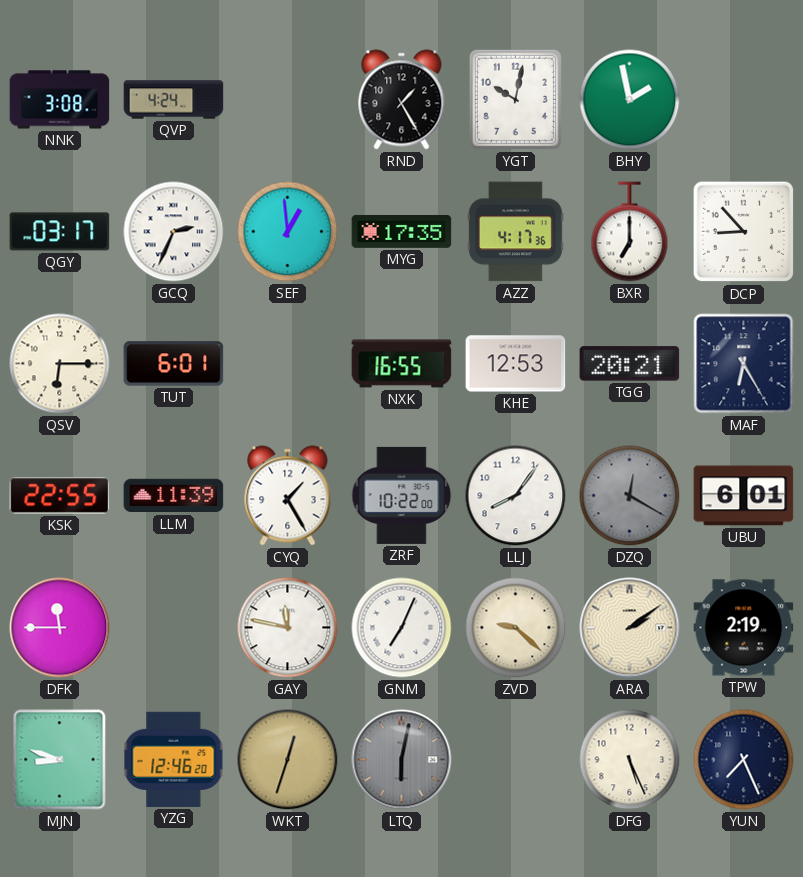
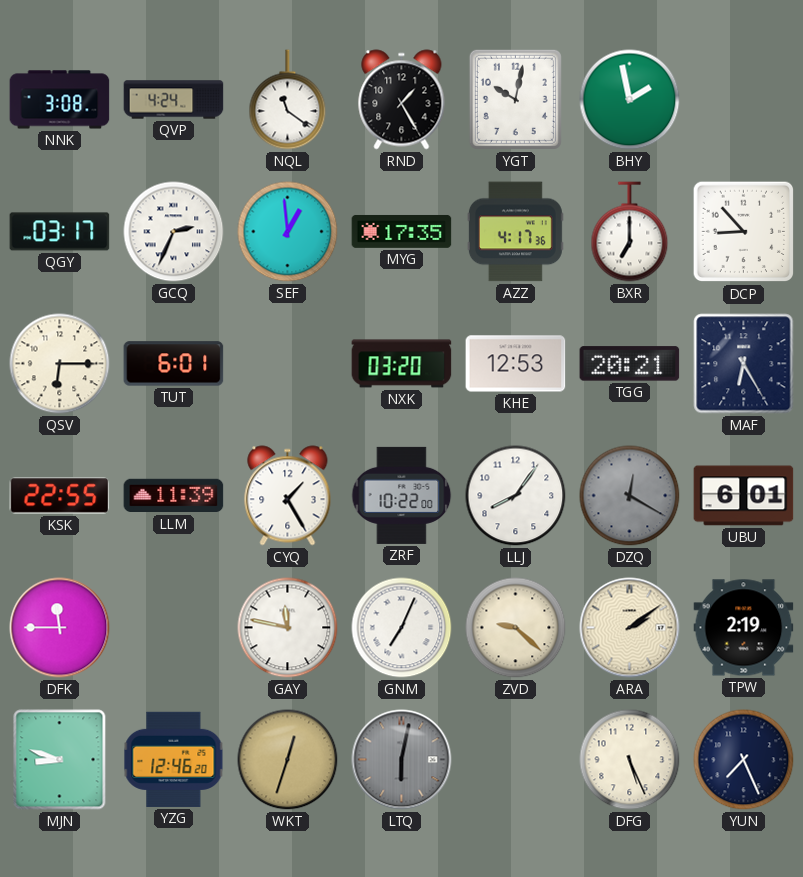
NQL: none -> 11:21 (288, 100)
NXK: 16:55 -> 03:20 (402, 364)
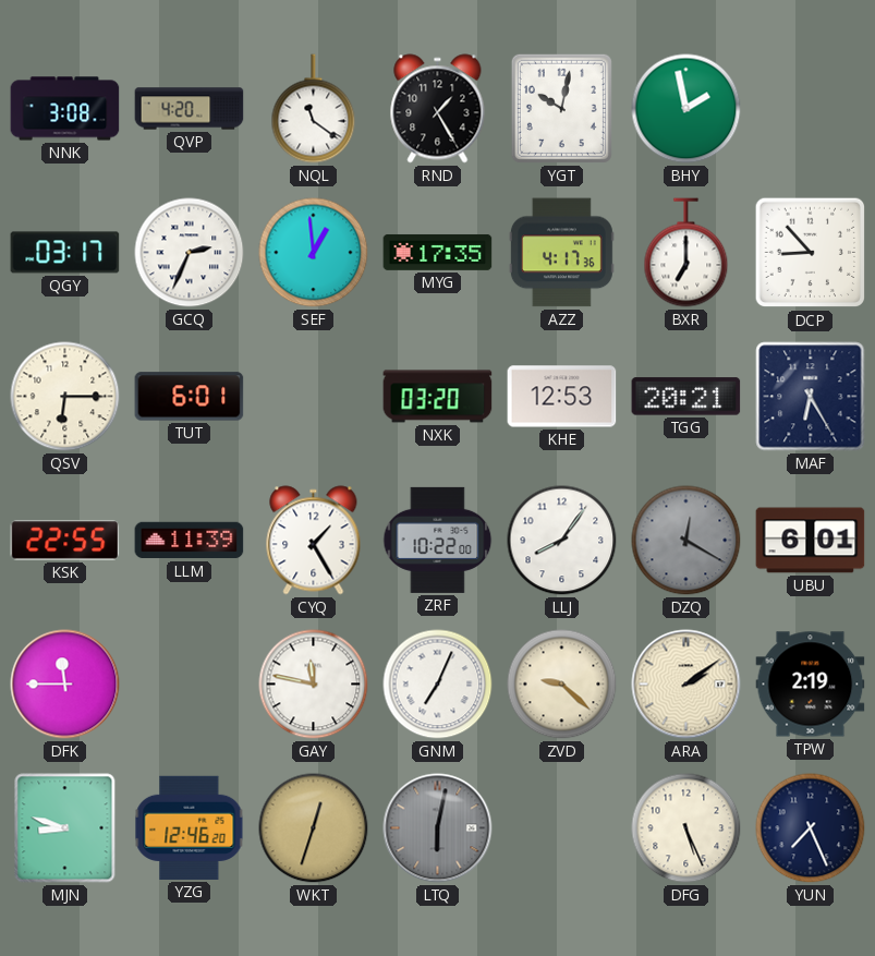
QVP: 4:24 -> 4:20 (190, 109)
